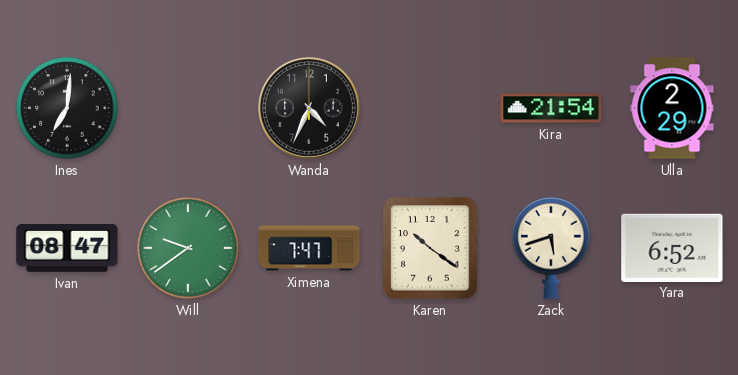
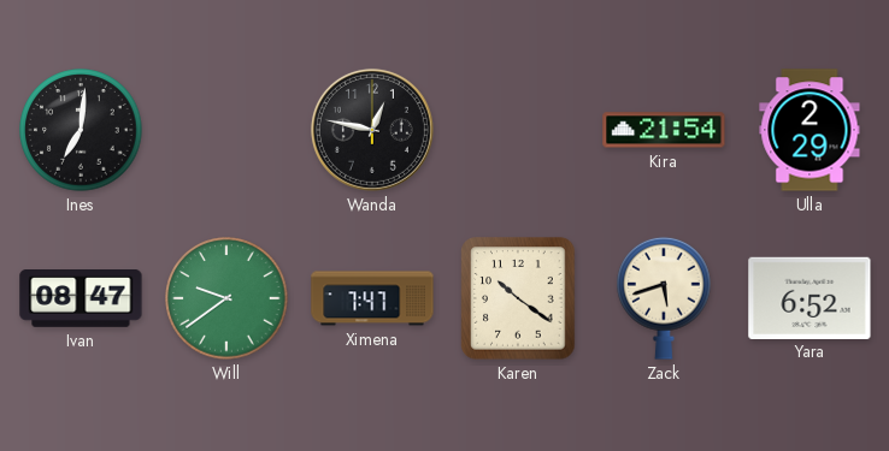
Wanda: 4:34 -> 12:47 (372, 130)
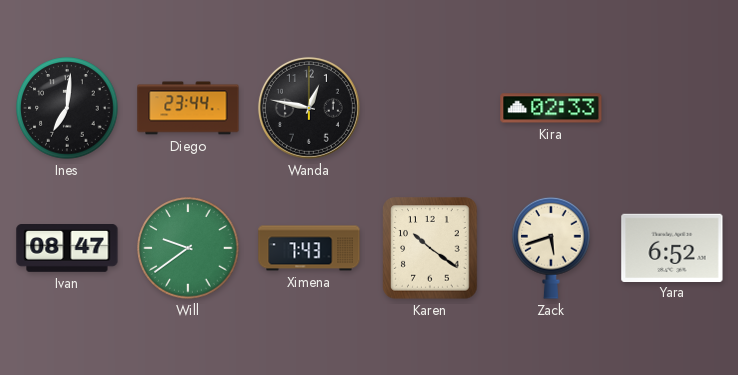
Diego: none -> 23:44 (188, 108)
Kira: 21:54 -> 02:33 (551, 108)
Ulla: 2:29 -> none (809, 130)
Ximena: 7:47 -> 7:43 (309, 248)
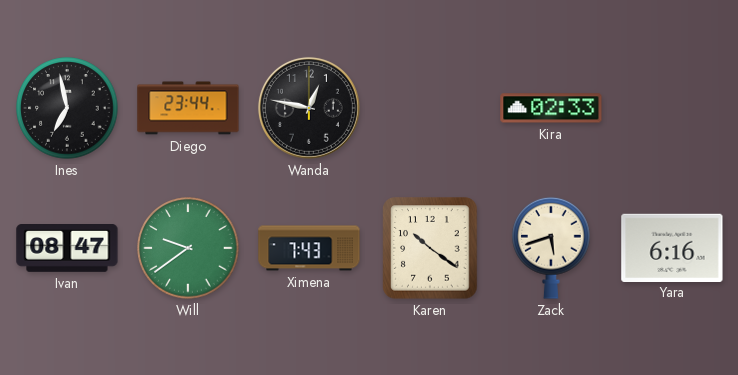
Ines: 7:01 -> 6:58 (67, 108)
Yara: 6:52 -> 6:16 (672, 247)
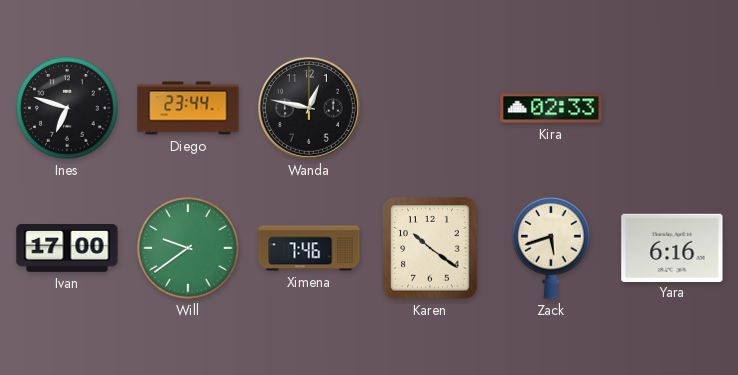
Ines: 6:58 -> 6:48 (67, 108)
Ivan: 08:47 -> 17:00 (67, 249)
Ximena: 7:43 -> 7:46 (309, 248)
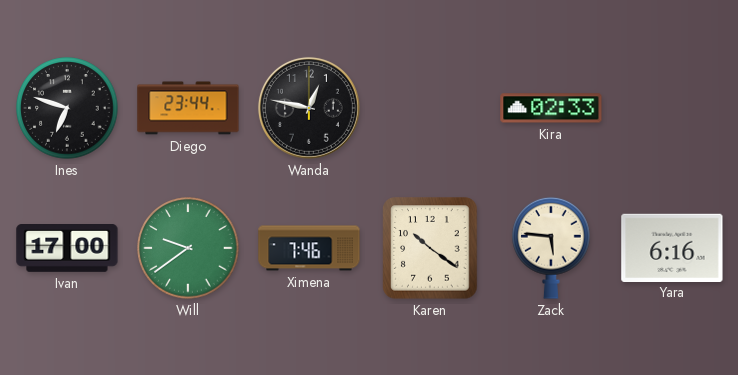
Zack: 5:42 -> 5:46 (551, 248)
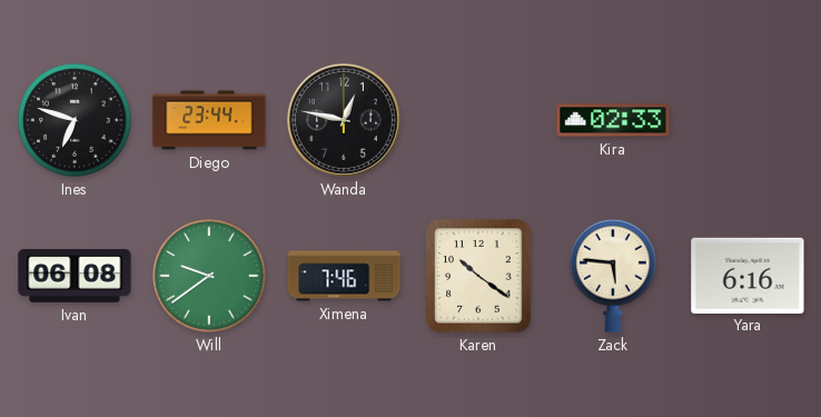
Ivan: 17:00 -> 06:08 (75, 277)
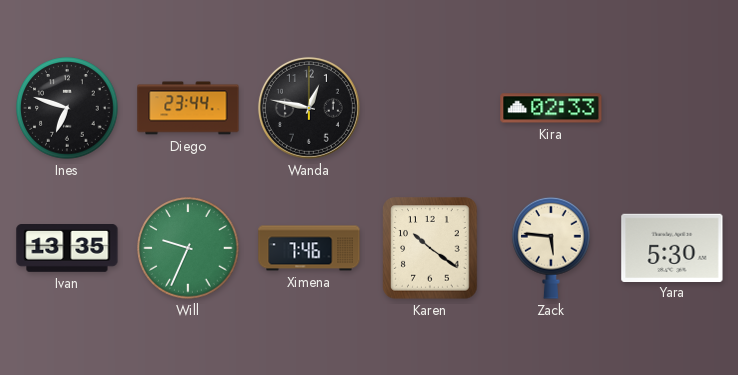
Ivan: 06:08 -> 13:35 (67, 249)
Will: 9:39 -> 9:34 (188, 248)
Yara: 6:16 -> 5:30 (672, 247)
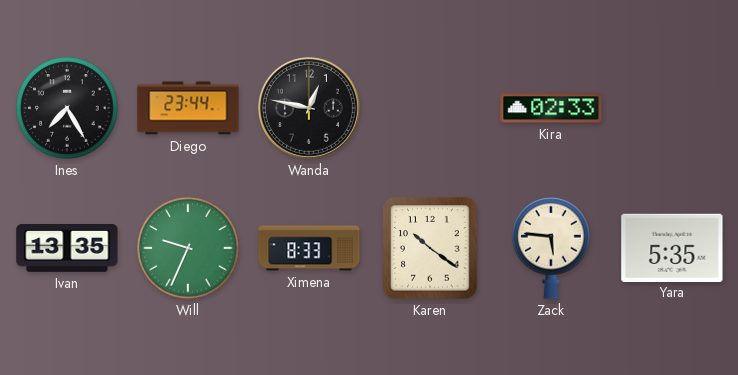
Ines: 6:48 -> 7:25 (67, 108)
Ximena: 7:46 -> 8:33 (309, 248)
Yara: 5:30 -> 5:35 (672, 247)
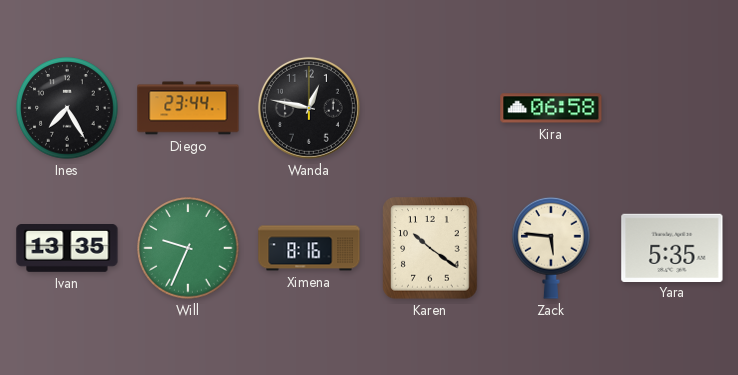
Kira: 02:33 -> 06:58 (551, 108)
Ximena: 8:33 -> 8:16 (309, 248)
